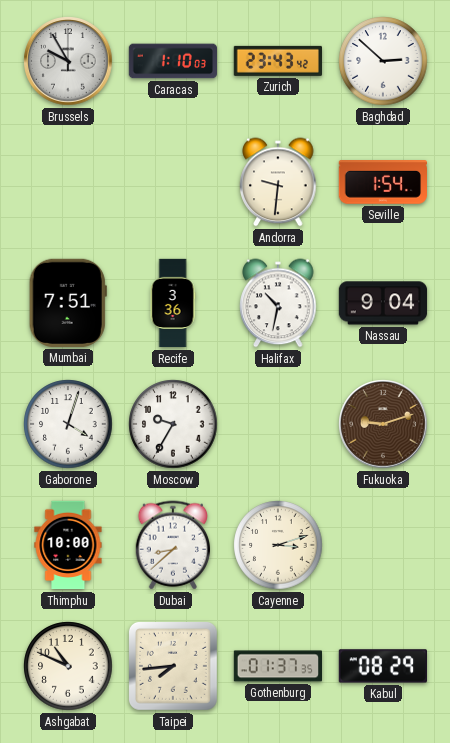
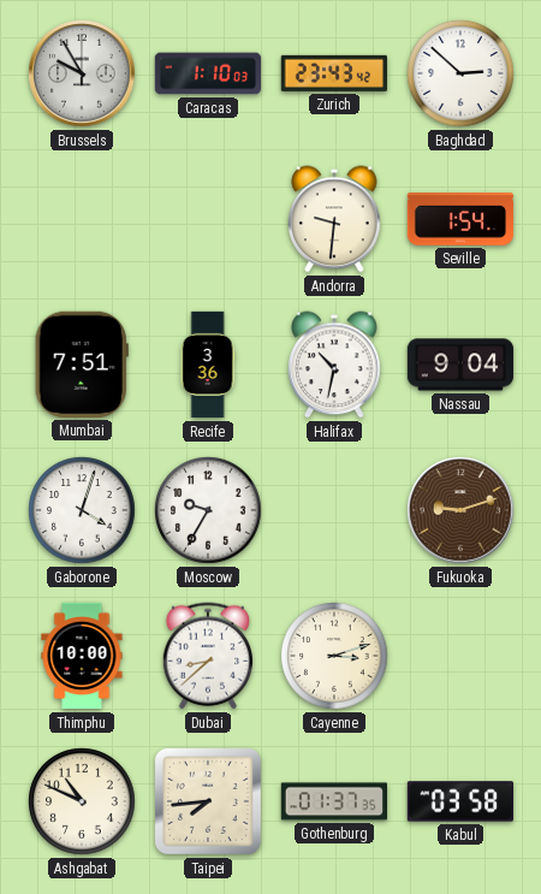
Kabul: 08:29 -> 03:58 (459, 801)
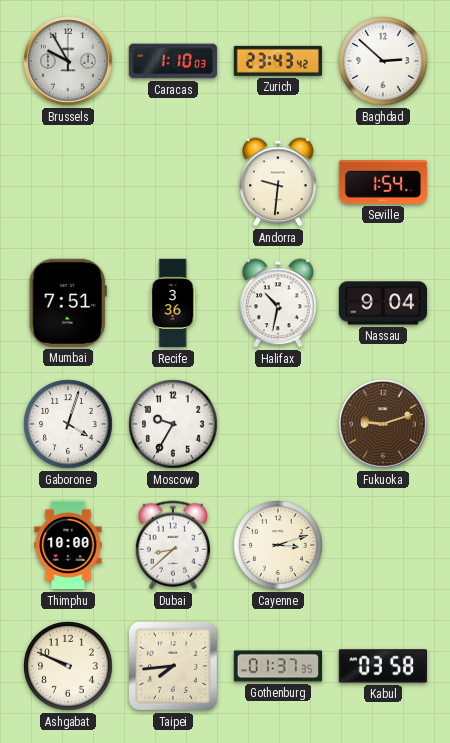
Ashgabat: 10:49 -> 9:49 (68, 666)
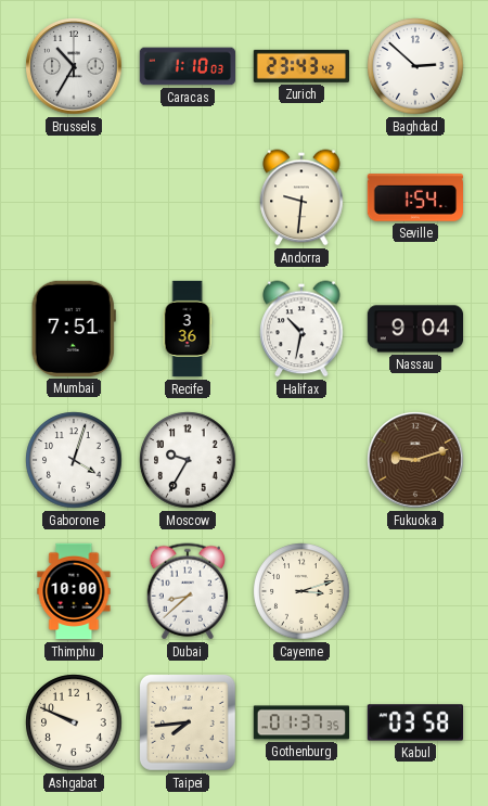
Brussels: 9:55 -> 10:35 (74, 66)
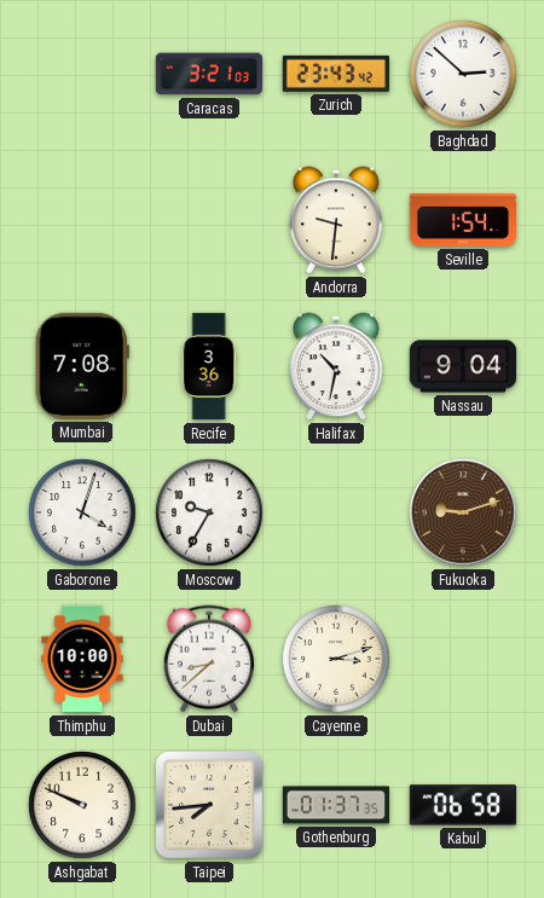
Brussels: 10:35 -> none (74, 66)
Caracas: 1:10 -> 3:21 (208, 74)
Mumbai: 7:51 -> 7:08 (82, 366)
Kabul: 03:58 -> 06:58 (462, 805)
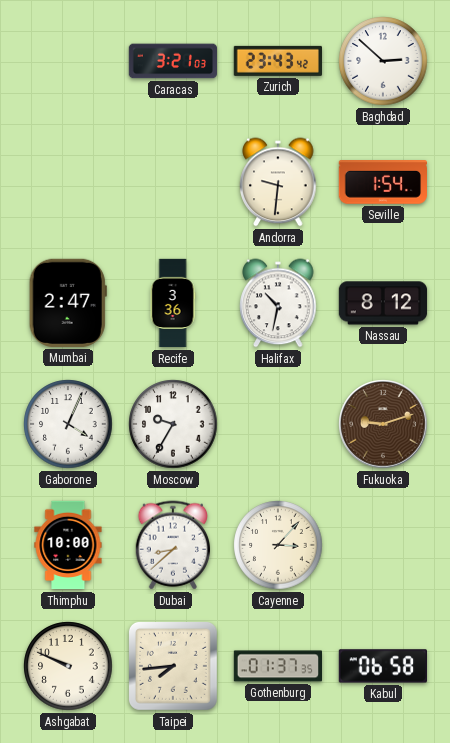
Mumbai: 7:08 -> 2:47 (68, 303)
Nassau: 9:04 -> 8:12 (383, 303)
Gaborone: 4:03 -> 4:04 (68, 424)
Cayenne: 3:12 -> 3:07 (278, 545)
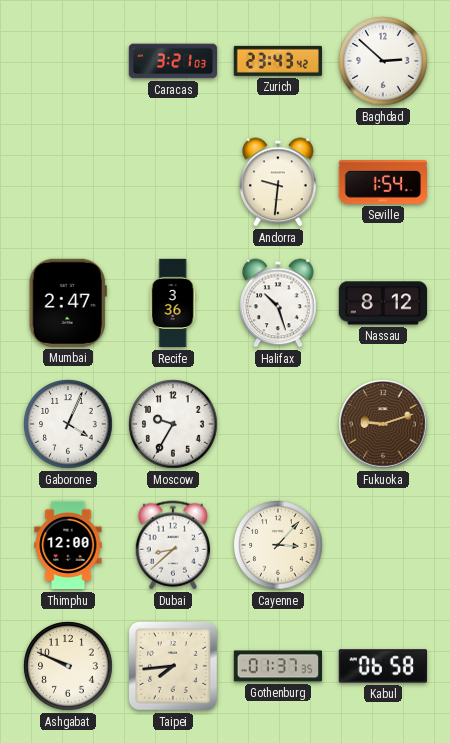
Halifax: 10:32 -> 10:27 (278, 303)
Thimphu: 10:00 -> 12:00 (68, 545)
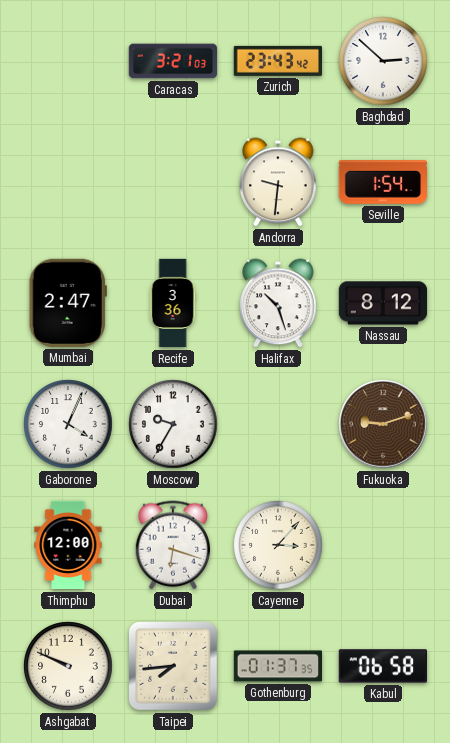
Dubai: 8:38 -> 6:18 (172, 545)
